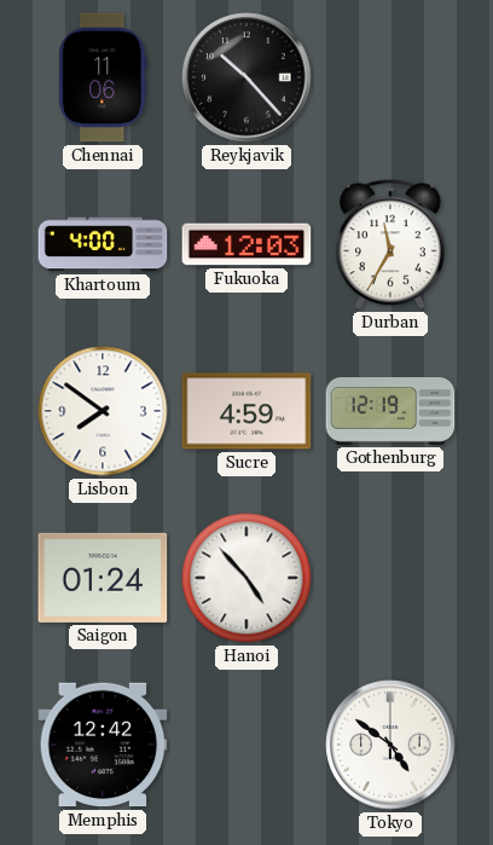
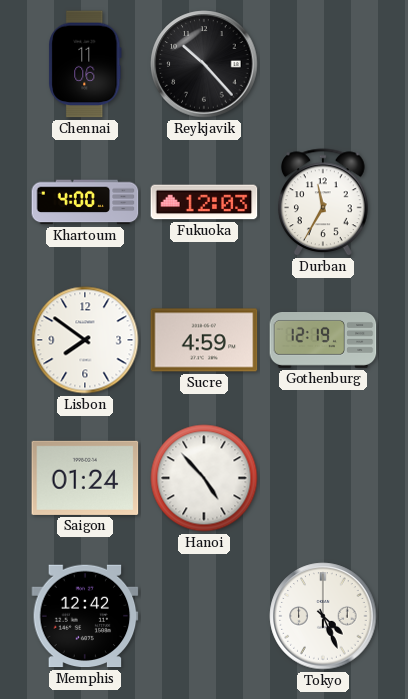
Tokyo: 4:51 -> 4:26 (323, 616)
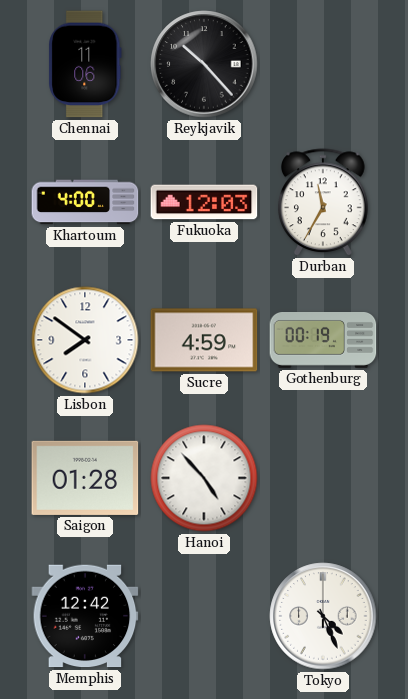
Gothenburg: 12:19 -> 00:19 (323, 341)
Saigon: 01:24 -> 01:28 (85, 478)
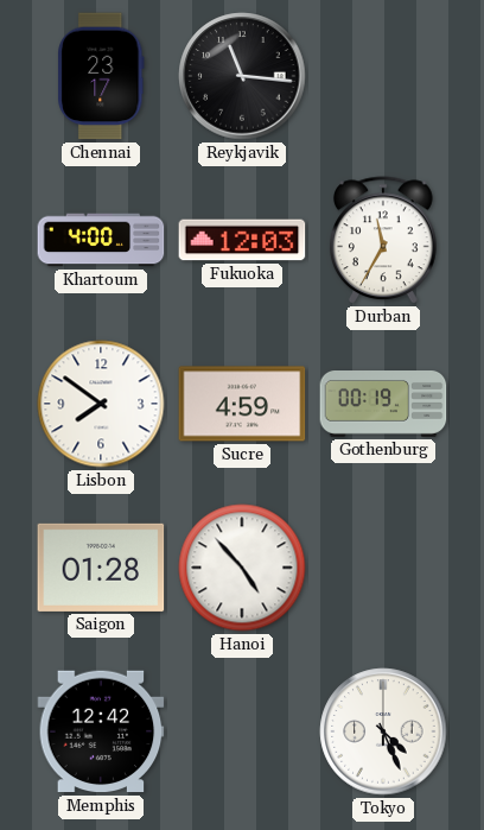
Chennai: 11:06 -> 23:17 (101, 76)
Reykjavik: 10:23 -> 11:16 (242, 76)
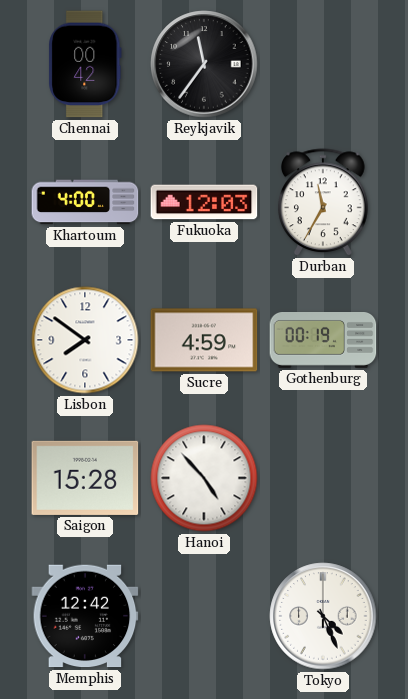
Chennai: 23:17 -> 00:42 (85, 64)
Reykjavik: 11:16 -> 11:36 (204, 64)
Saigon: 01:28 -> 15:28 (85, 478)
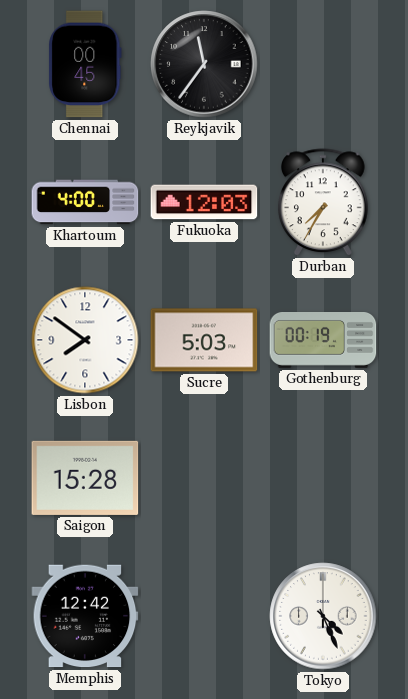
Chennai: 00:42 -> 00:45 (85, 64)
Durban: 11:35 -> 7:35 (324, 203)
Sucre: 4:59 -> 5:03 (204, 340)
Hanoi: 4:53 -> none (204, 478)
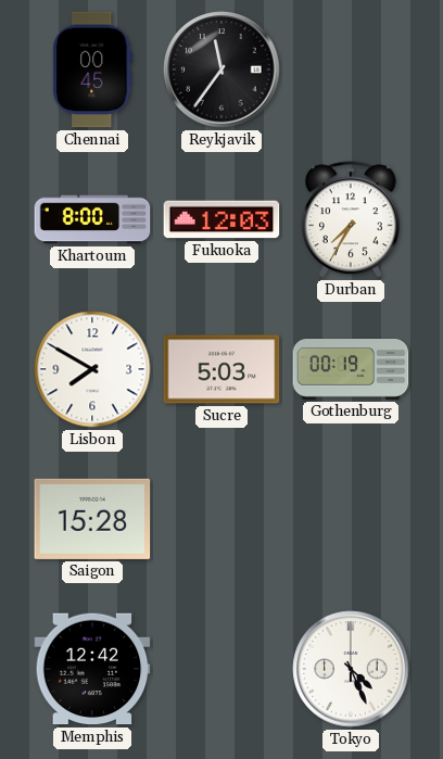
Khartoum: 4:00 -> 8:00 (92, 219)
Lisbon: 7:51 -> 7:50 (92, 369)
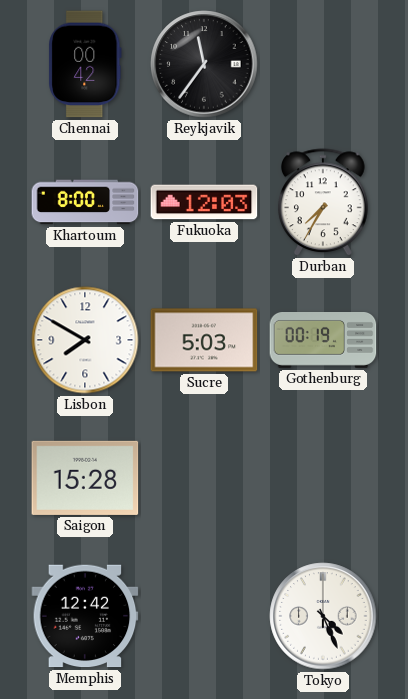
Chennai: 00:45 -> 00:42 (85, 64)
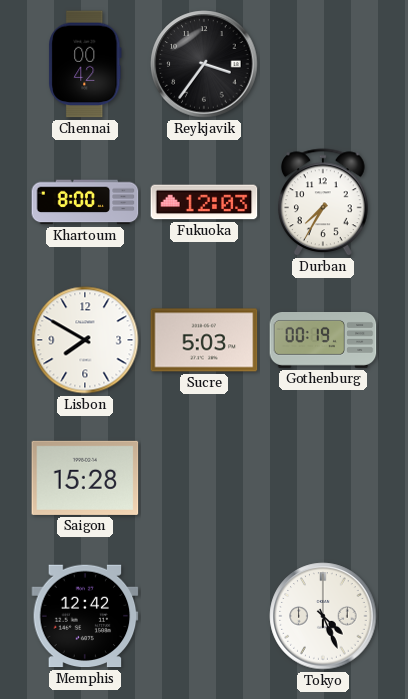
Reykjavik: 11:36 -> 3:36 (204, 64)
